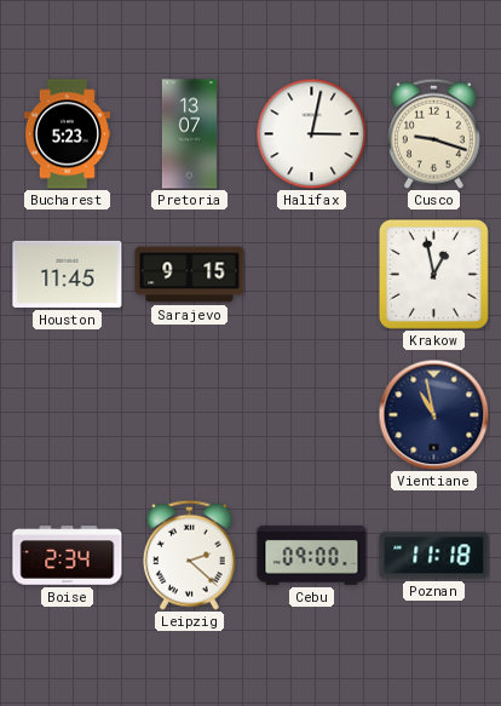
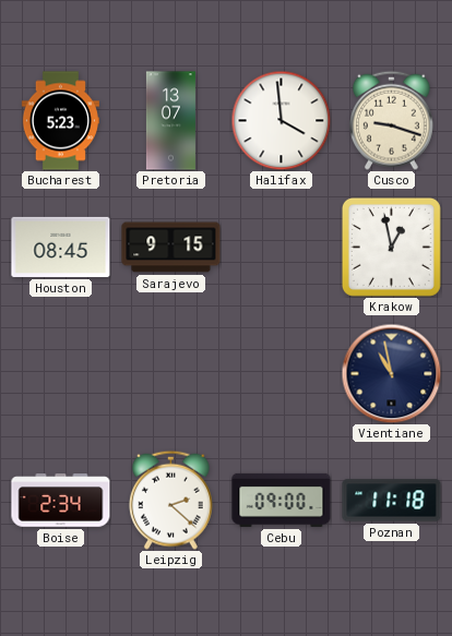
Halifax: 3:02 -> 3:59 (281, 120)
Houston: 11:45 -> 08:45 (61, 247)
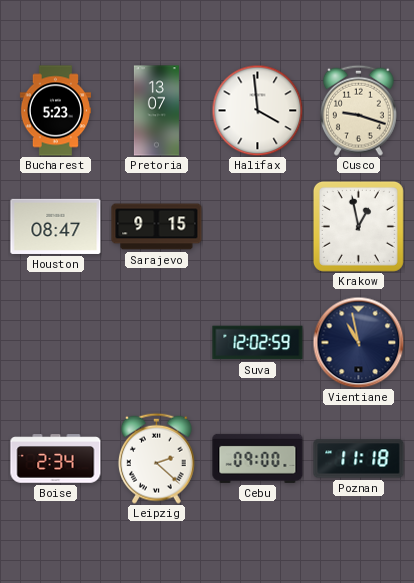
Houston: 08:45 -> 08:47 (56, 226)
Suva: none -> 12:02 (258, 343)
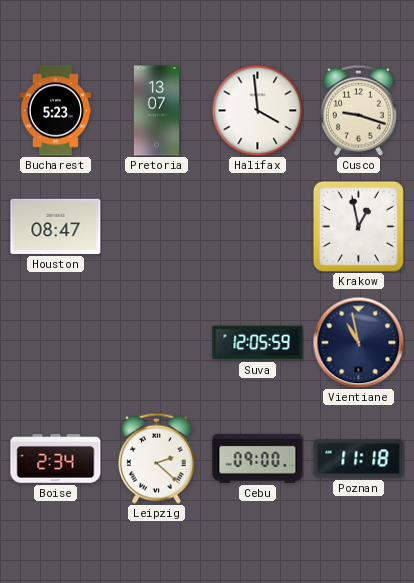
Sarajevo: 9:15 -> none (157, 227)
Suva: 12:02 -> 12:05 (258, 343)
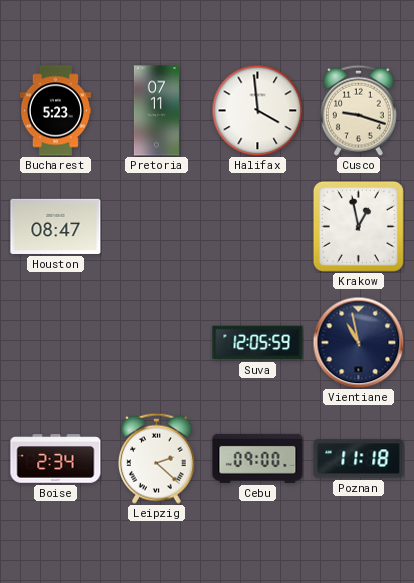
Pretoria: 13:07 -> 07:11 (156, 111)
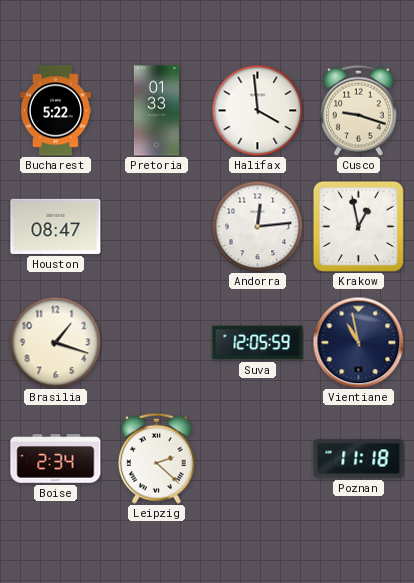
Bucharest: 5:23 -> 5:22 (55, 111)
Pretoria: 07:11 -> 01:33 (156, 111)
Andorra: none -> 12:14 (257, 226)
Brasilia: none -> 1:18 (55, 342)
Cebu: 09:00 -> none (258, 458)
